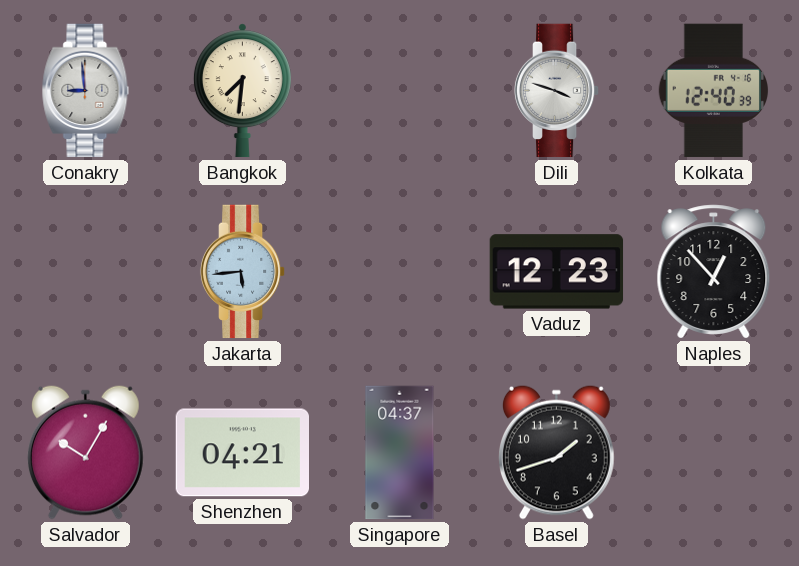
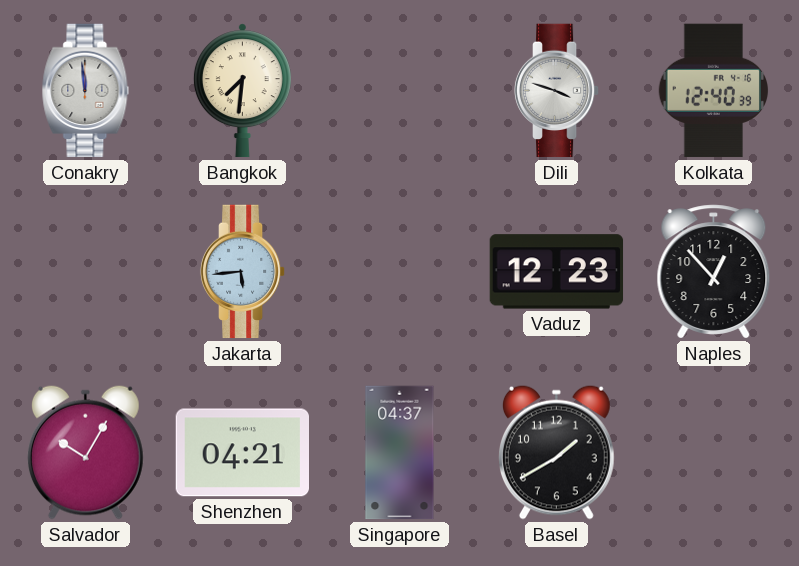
Conakry: 8:59 -> 11:59 (86, 91)
Basel: 1:42 -> 1:40 (556, 452)
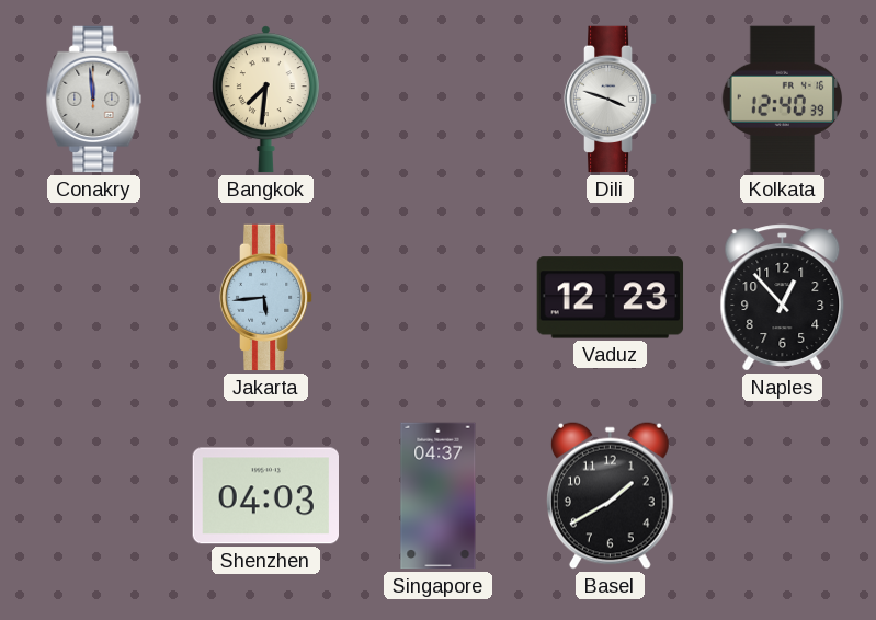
Salvador: 10:05 -> none (85, 452)
Shenzhen: 04:21 -> 04:03 (265, 496)
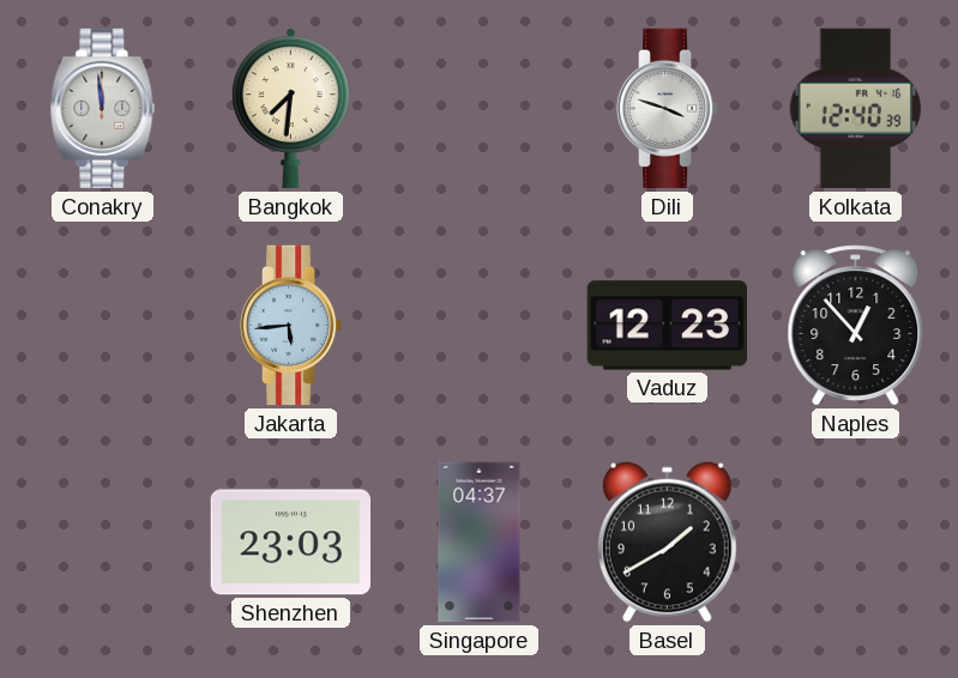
Shenzhen: 04:03 -> 23:03 (290, 543)
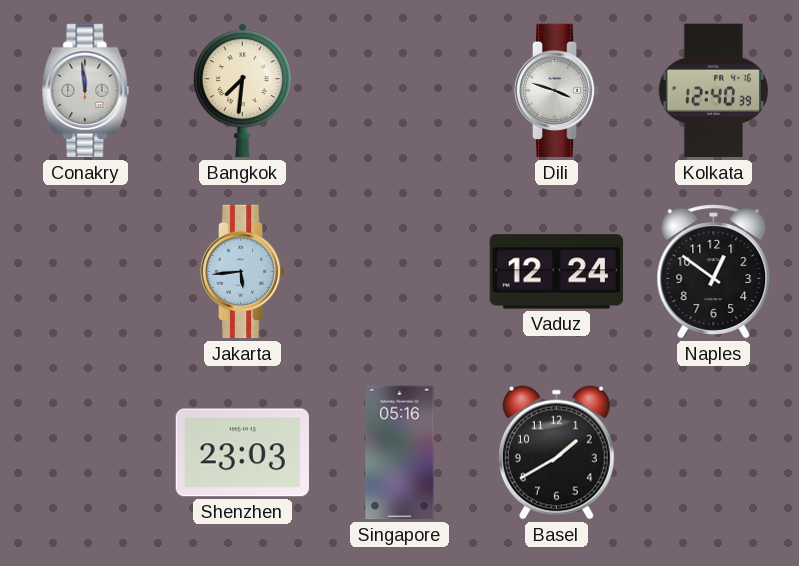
Vaduz: 12:23 -> 12:24 (557, 272)
Naples: 12:53 -> 12:51 (714, 272)
Singapore: 04:37 -> 05:16 (400, 453)
